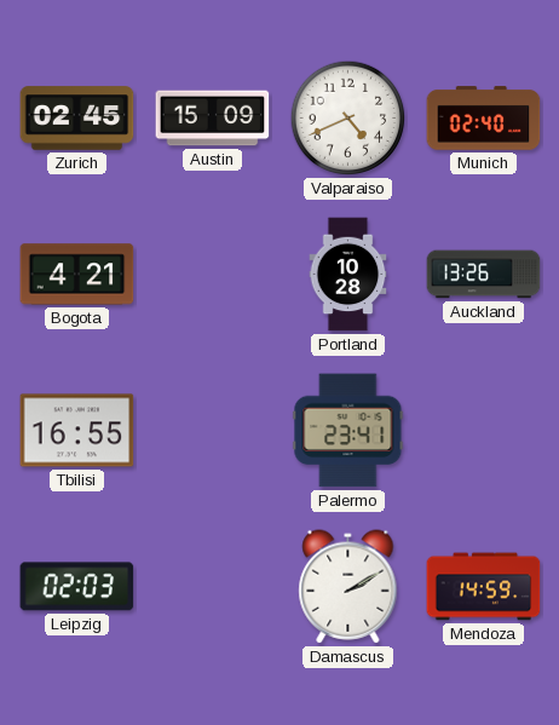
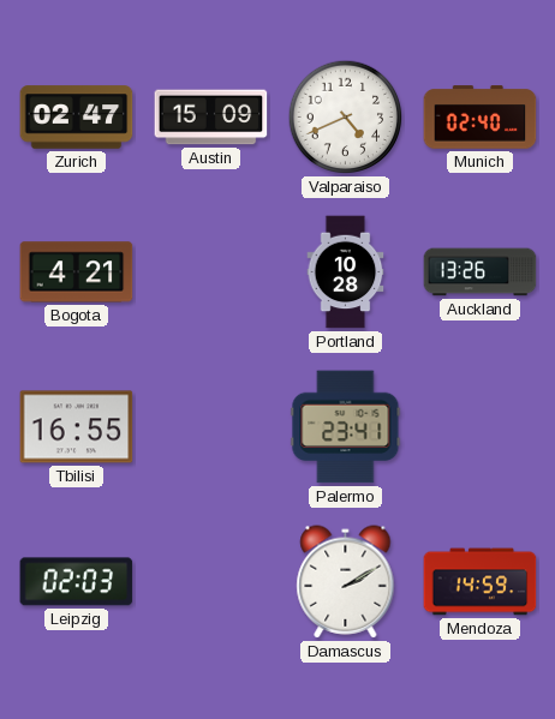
Zurich: 02:45 -> 02:47 (77, 118)
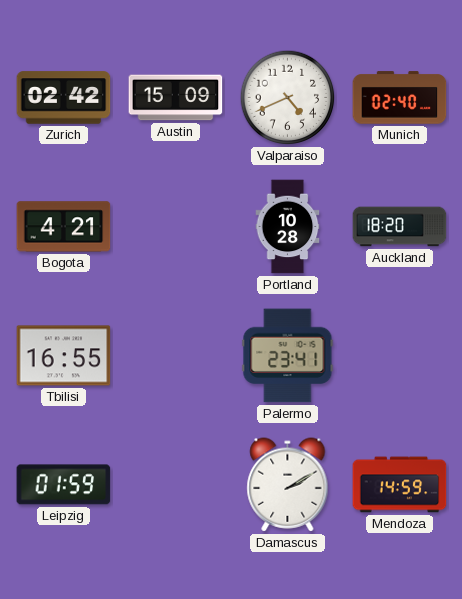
Zurich: 02:47 -> 02:42 (64, 98)
Auckland: 13:26 -> 18:20 (400, 227)
Leipzig: 02:03 -> 01:59 (64, 485)
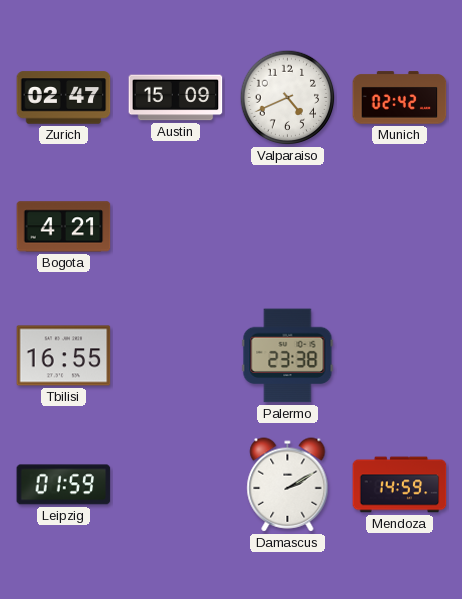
Zurich: 02:42 -> 02:47 (64, 98)
Munich: 02:40 -> 02:42 (400, 98)
Portland: 10:28 -> none (288, 227)
Auckland: 18:20 -> none (400, 227)
Palermo: 23:41 -> 23:38 (288, 356)
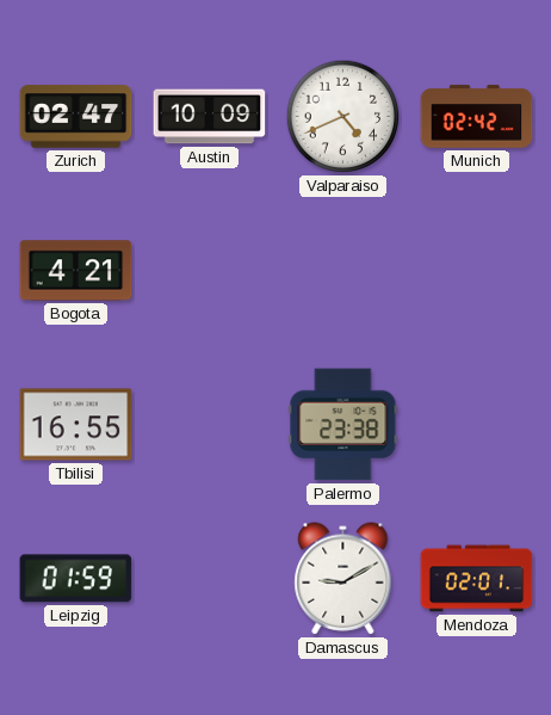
Austin: 15:09 -> 10:09 (210, 117)
Damascus: 2:10 -> 9:10 (343, 579)
Mendoza: 14:59 -> 02:01 (477, 579)
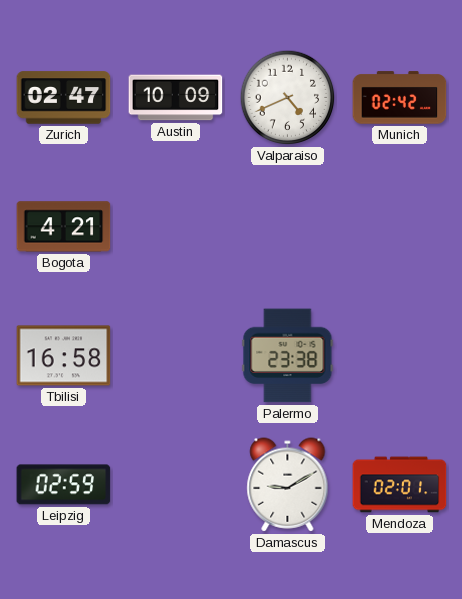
Tbilisi: 16:55 -> 16:58 (64, 356)
Leipzig: 01:59 -> 02:59 (64, 485)
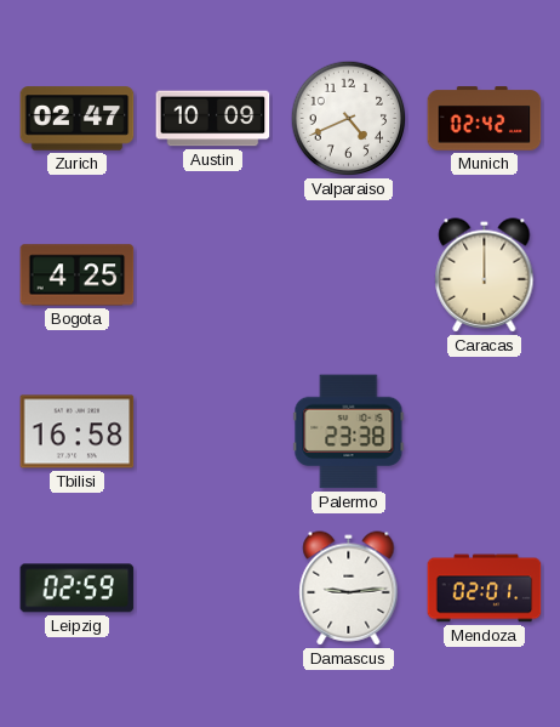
Bogota: 4:21 -> 4:25 (78, 276)
Caracas: none -> 12:00 (485, 276)
Damascus: 9:10 -> 9:14 (349, 589)
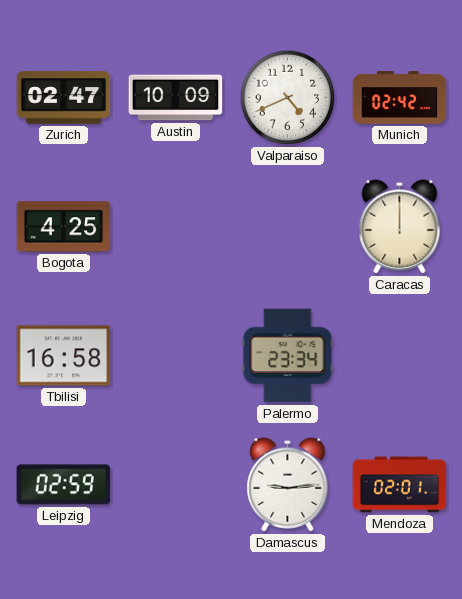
Palermo: 23:38 -> 23:34 (288, 356)
